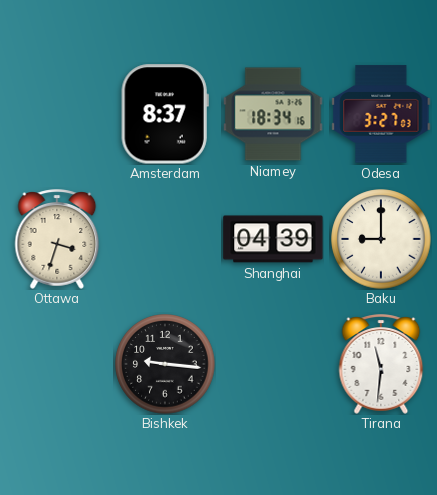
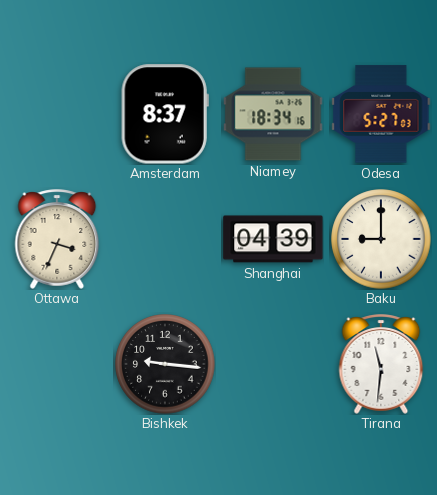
Odesa: 3:27 -> 5:27 (381, 114)
Ottawa: 3:33 -> 3:34 (57, 239)
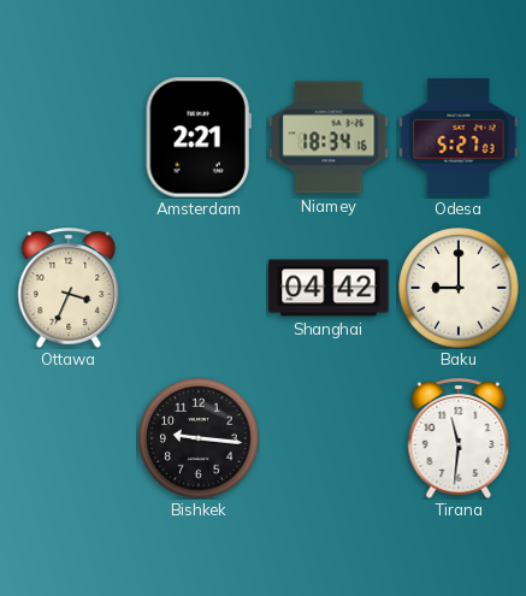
Amsterdam: 8:37 -> 2:21 (199, 137)
Shanghai: 04:39 -> 04:42 (329, 288)
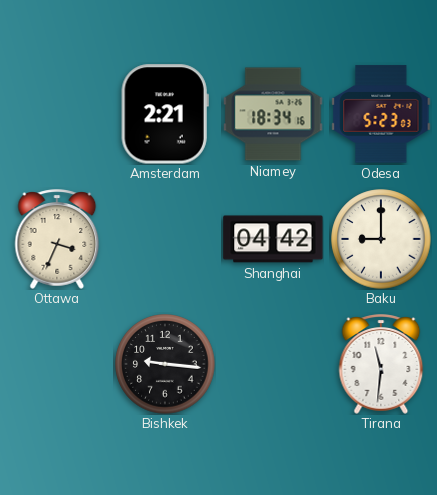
Odesa: 5:27 -> 5:23 (381, 114)
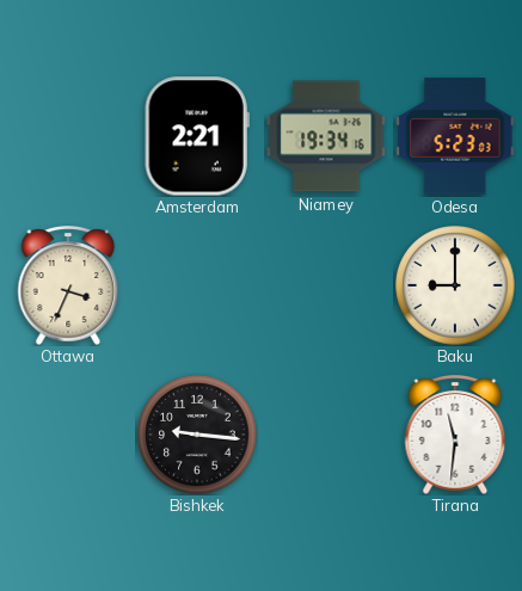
Niamey: 18:34 -> 19:34 (326, 136)
Shanghai: 04:42 -> none (273, 239)
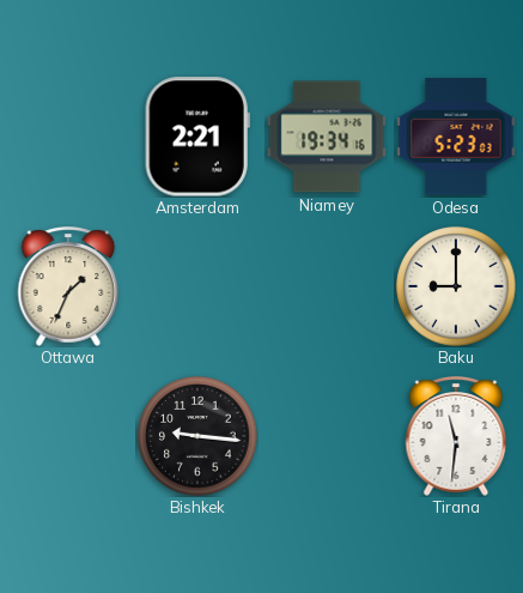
Ottawa: 3:34 -> 1:34 (68, 286)
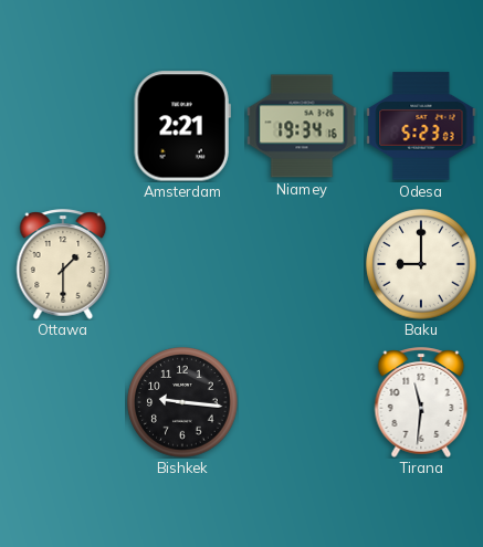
Ottawa: 1:34 -> 1:30 (63, 264)
